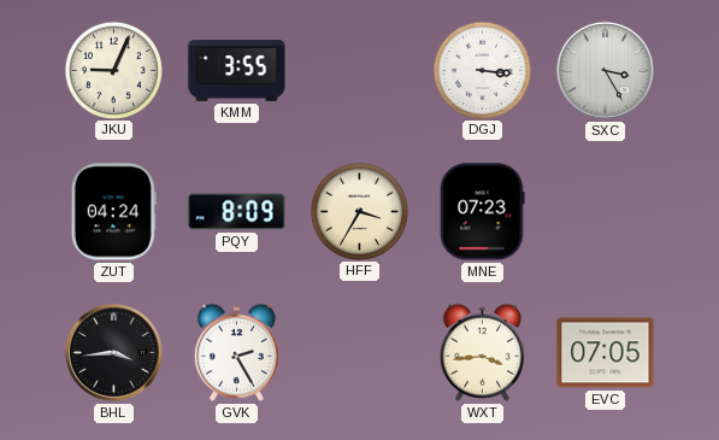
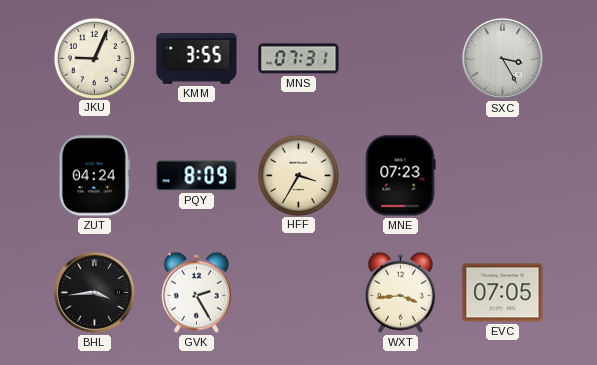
MNS: none -> 07:31 (299, 59)
DGJ: 3:16 -> none (482, 70)
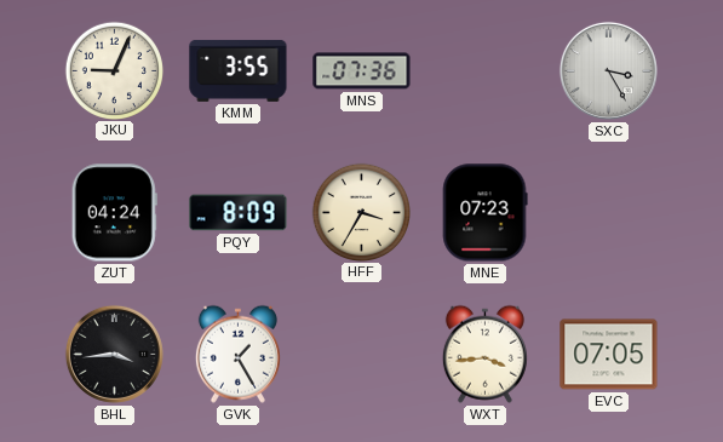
MNS: 07:31 -> 07:36 (362, 71)
GVK: 2:25 -> 1:25 (237, 354)
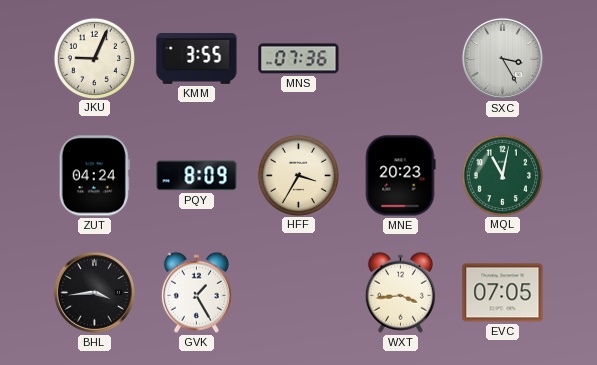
MNE: 07:23 -> 20:23 (400, 176)
MQL: none -> 11:02 (502, 175)
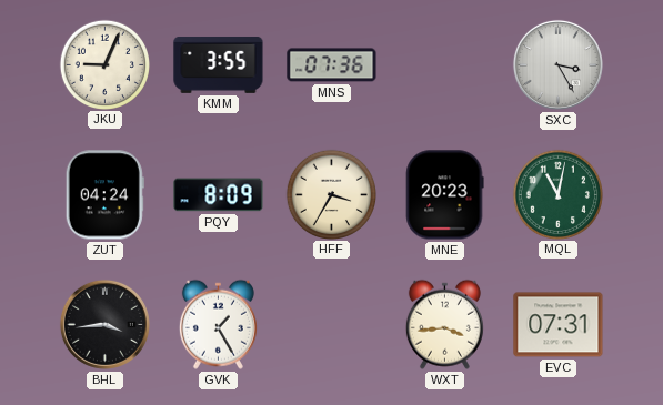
EVC: 07:05 -> 07:31 (559, 325)
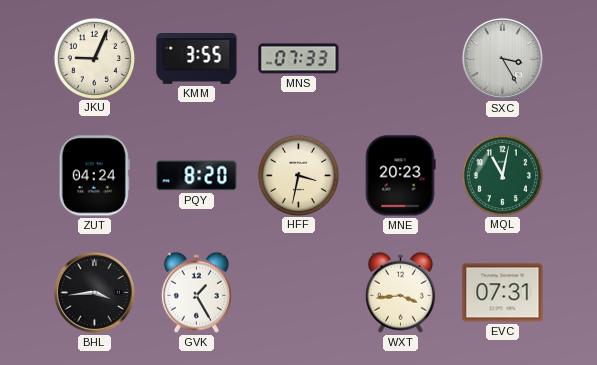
MNS: 07:36 -> 07:33 (299, 59)
PQY: 8:09 -> 8:20 (197, 176)
HFF: 3:35 -> 3:32 (298, 175)
